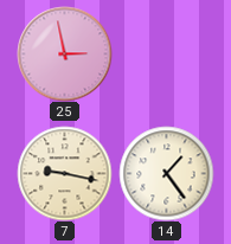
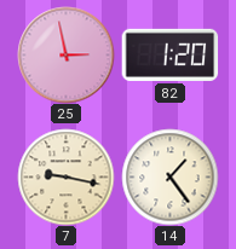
82: none -> 1:20 (169, 54)
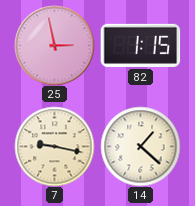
82: 1:20 -> 1:15 (140, 45)
14: 1:24 -> 1:22 (140, 146)
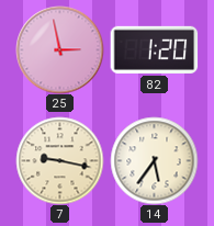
82: 1:15 -> 1:20 (154, 49)
14: 1:22 -> 5:36 (154, 160)
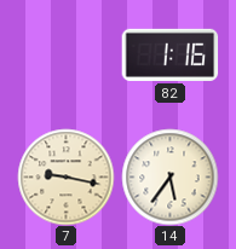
25: 2:58 -> none (59, 49)
82: 1:20 -> 1:16 (169, 54)
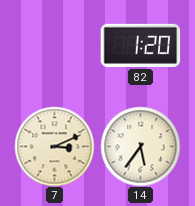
82: 1:16 -> 1:20 (140, 45)
7: 9:17 -> 3:11 (54, 146)
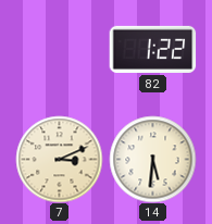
82: 1:20 -> 1:22 (152, 49)
14: 5:36 -> 5:31 (152, 159)
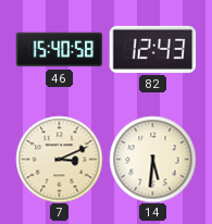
46: none -> 15:40 (59, 50)
82: 1:22 -> 12:43 (152, 49)
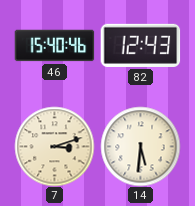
46: 15:40:58 -> 15:40:46 (54, 46)
7: 3:11 -> 3:12 (54, 146)
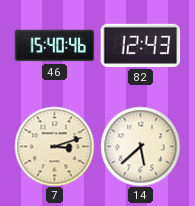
14: 5:31 -> 5:38 (140, 146)
